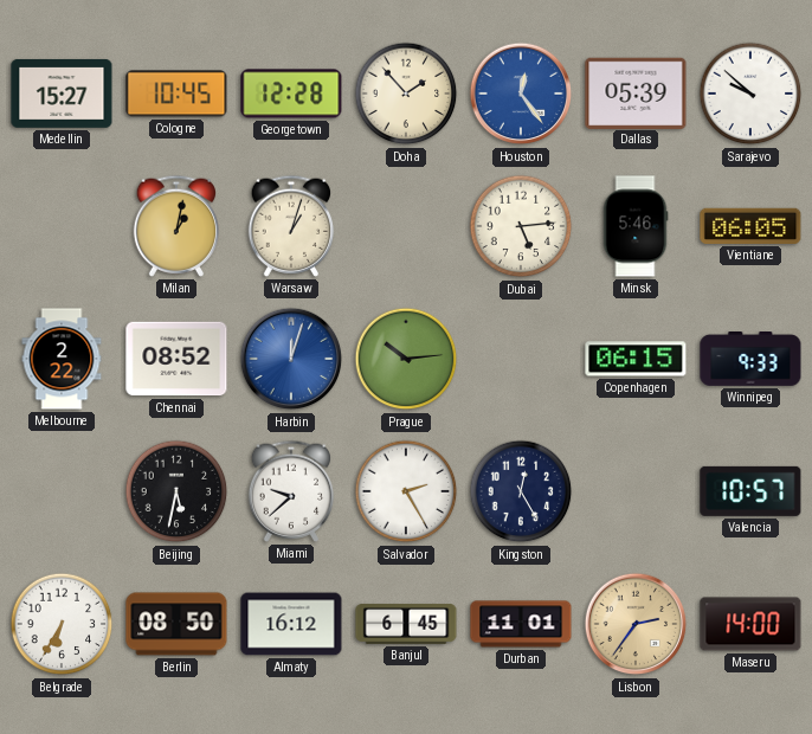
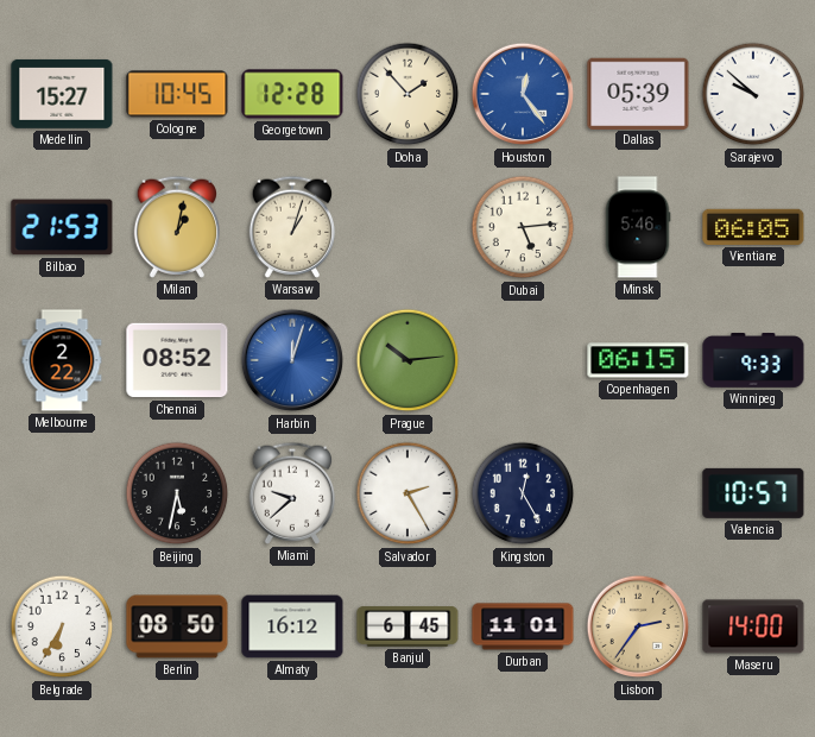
Bilbao: none -> 21:53 (62, 227)
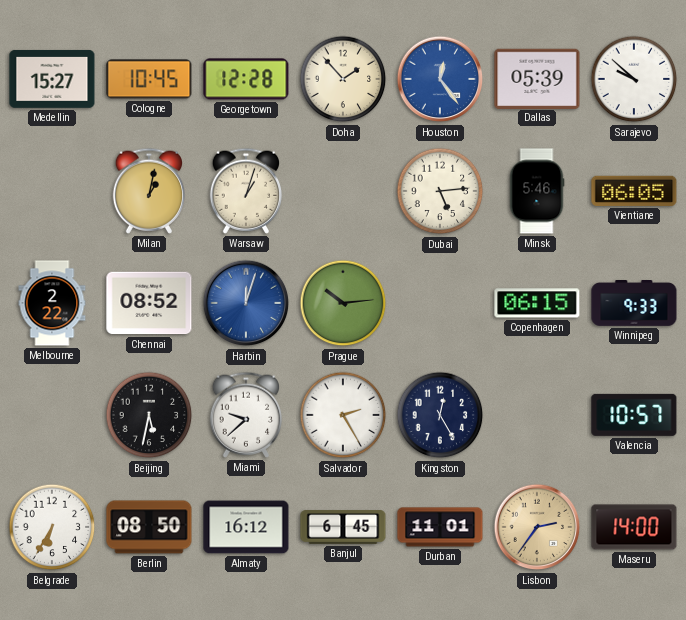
Bilbao: 21:53 -> none (62, 227)
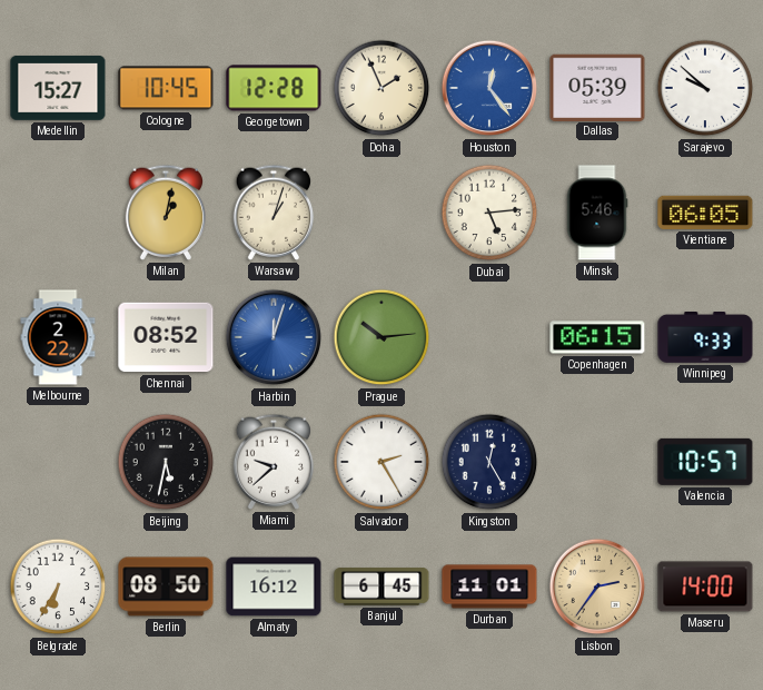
Doha: 1:53 -> 1:56 (381, 88)
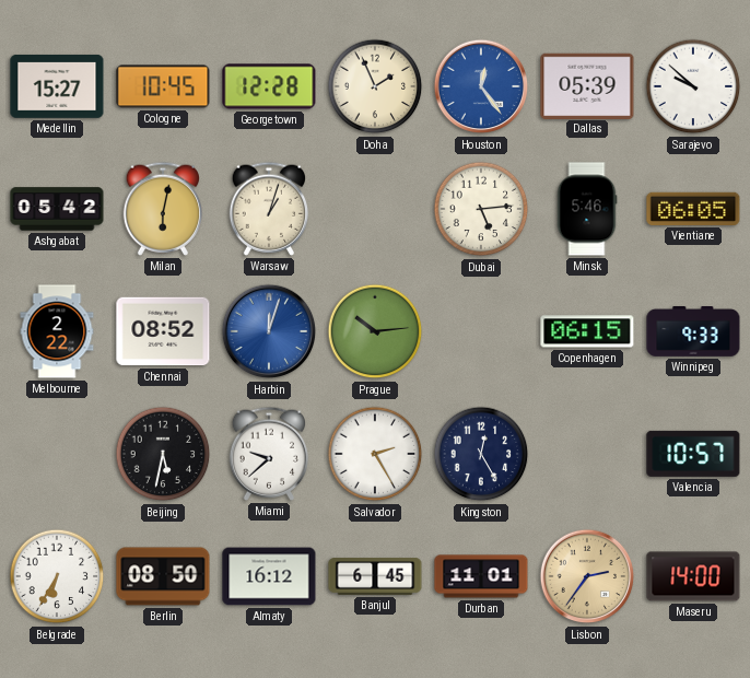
Ashgabat: none -> 05:42 (57, 209)
Milan: 1:02 -> 6:02 (163, 209)
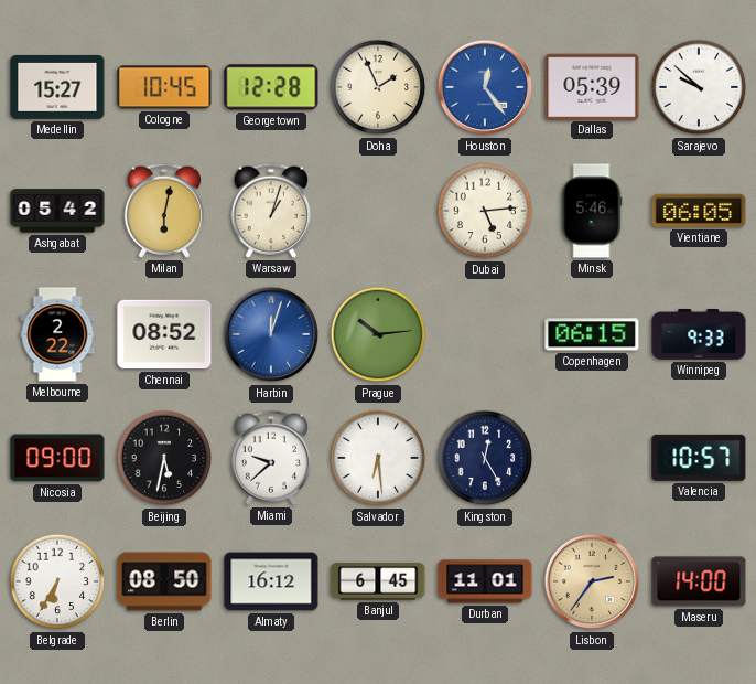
Nicosia: none -> 09:00 (57, 458)
Salvador: 2:25 -> 6:29 (378, 458)
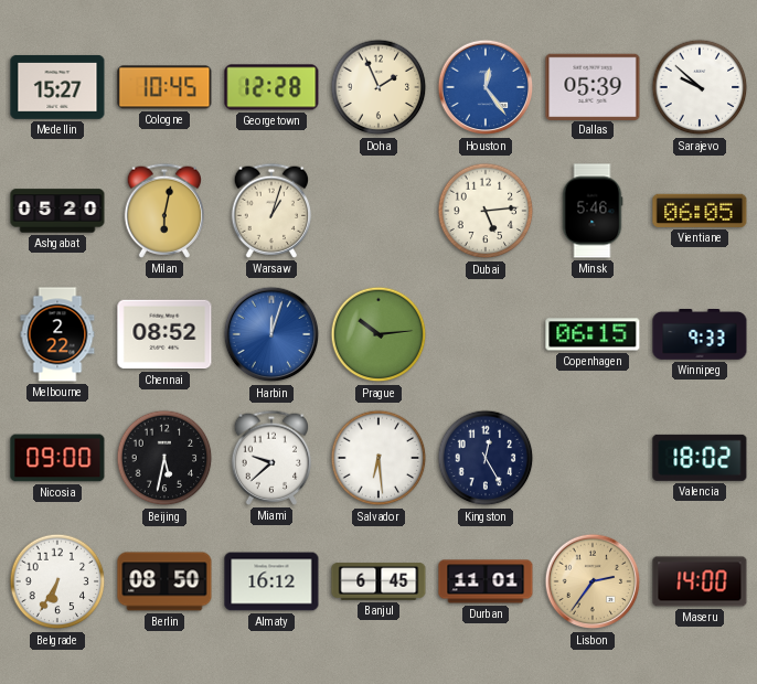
Ashgabat: 05:42 -> 05:20 (57, 211)
Valencia: 10:57 -> 18:02 (700, 458)
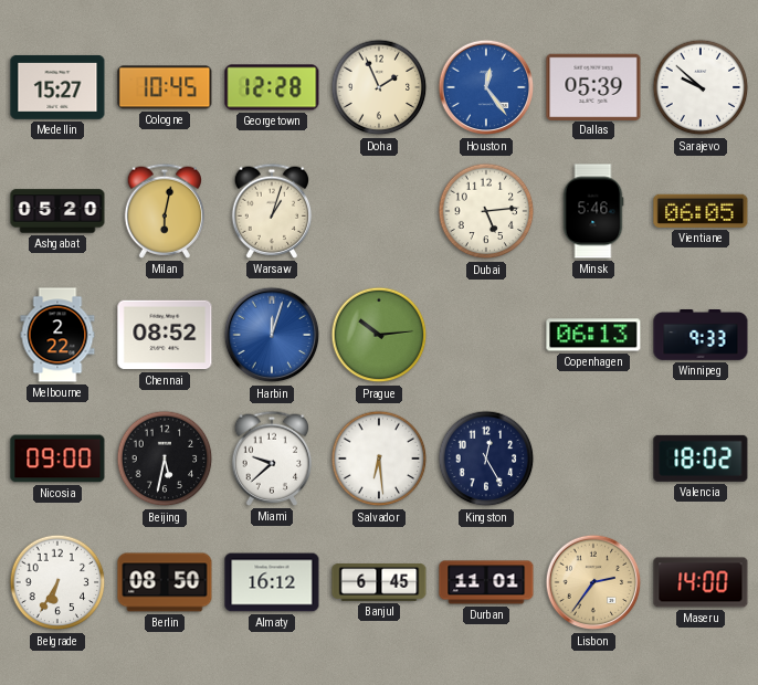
Copenhagen: 06:15 -> 06:13 (593, 335)
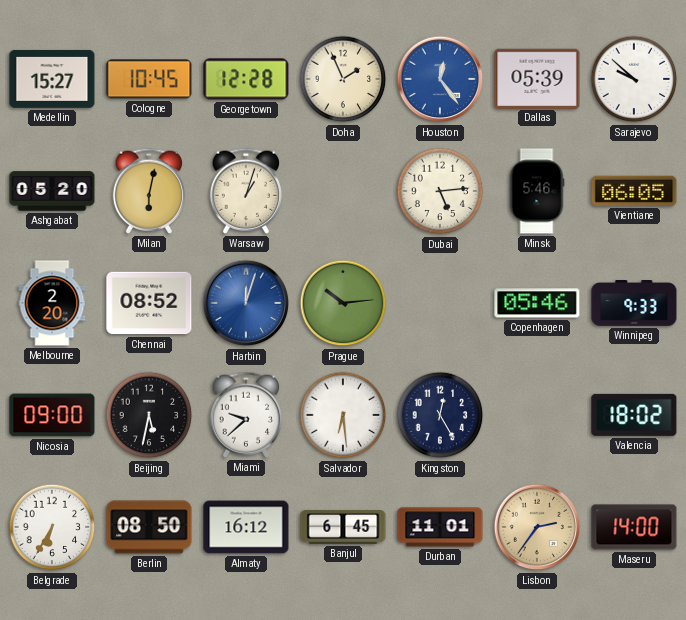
Melbourne: 2:22 -> 2:20 (52, 303)
Copenhagen: 06:13 -> 05:46 (537, 303)
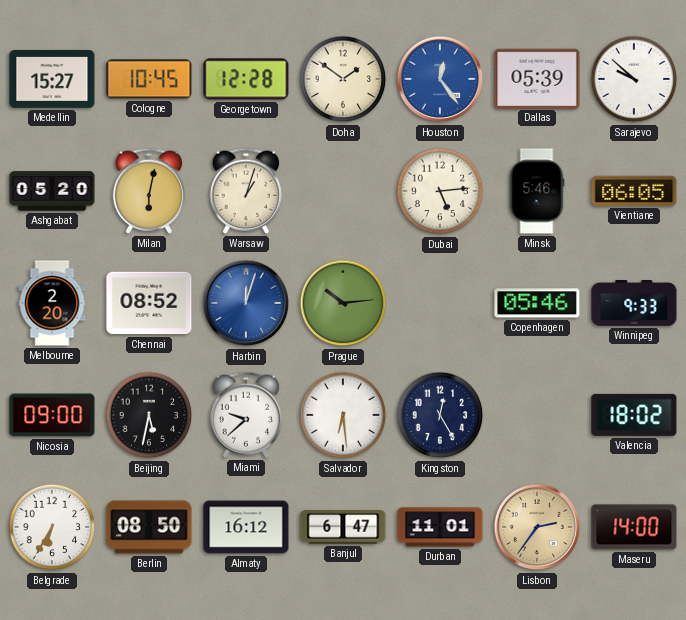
Doha: 1:56 -> 1:51 (343, 79)
Banjul: 6:45 -> 6:47 (343, 527)
